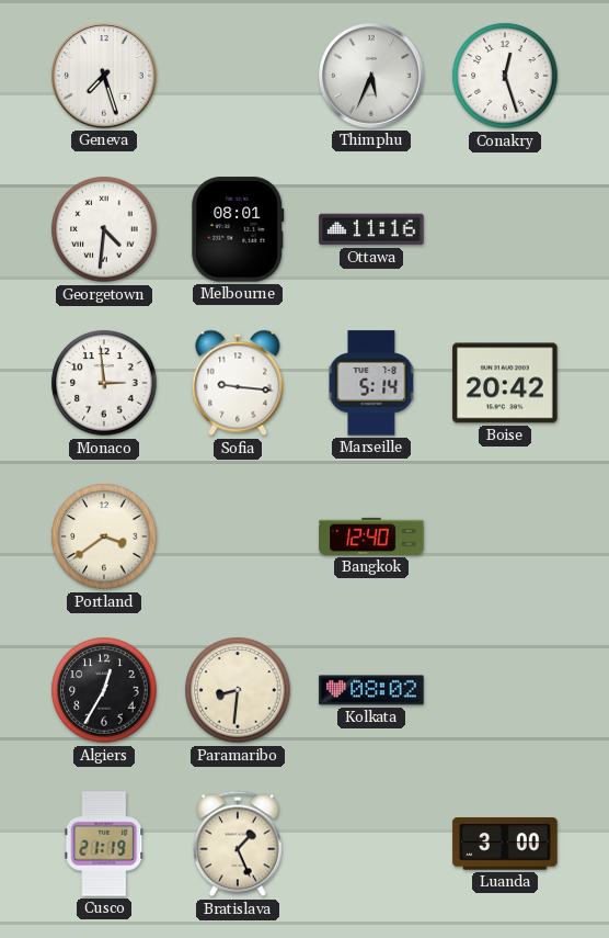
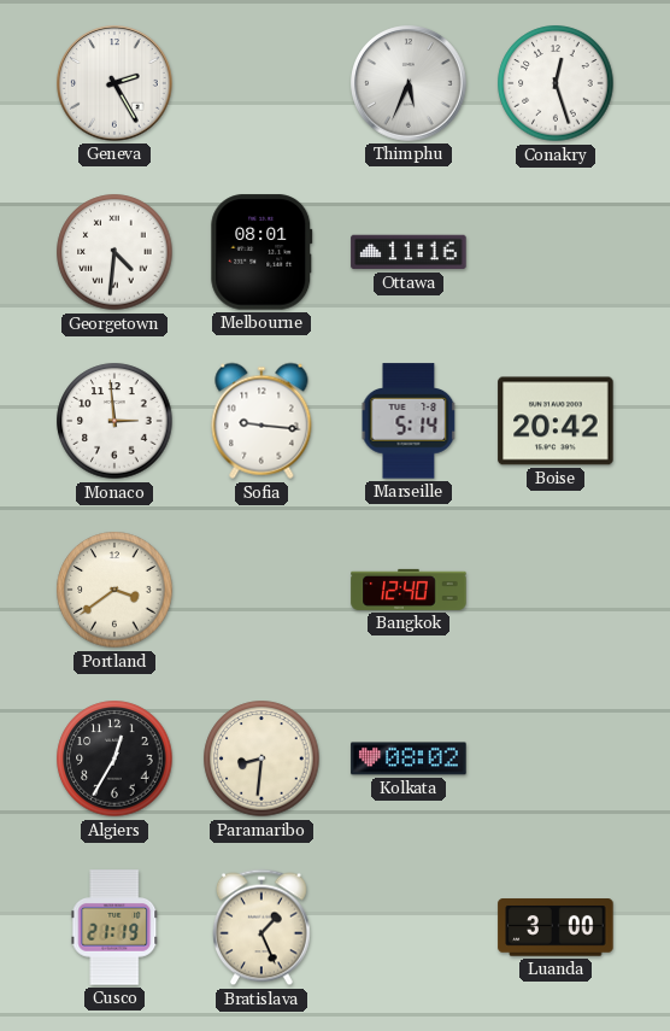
Geneva: 7:27 -> 2:25 (114, 83)
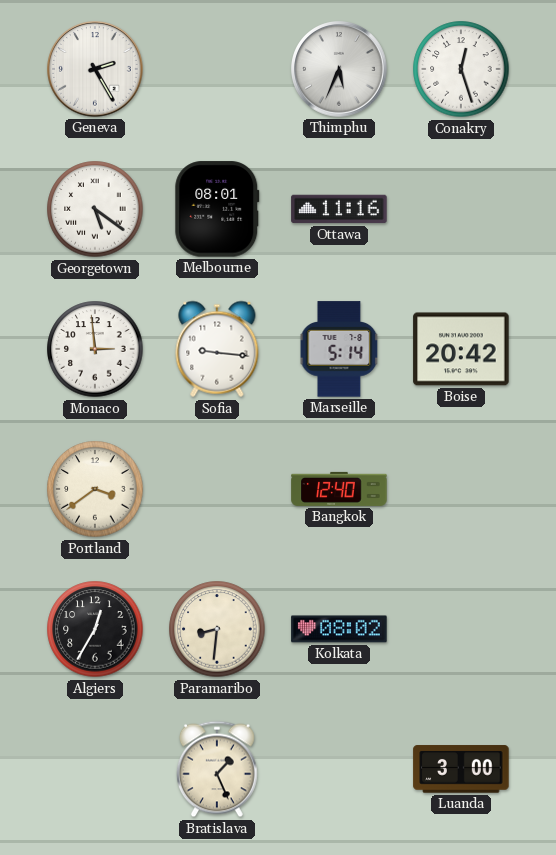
Georgetown: 4:31 -> 5:21 (95, 209)
Cusco: 21:19 -> none (114, 927)
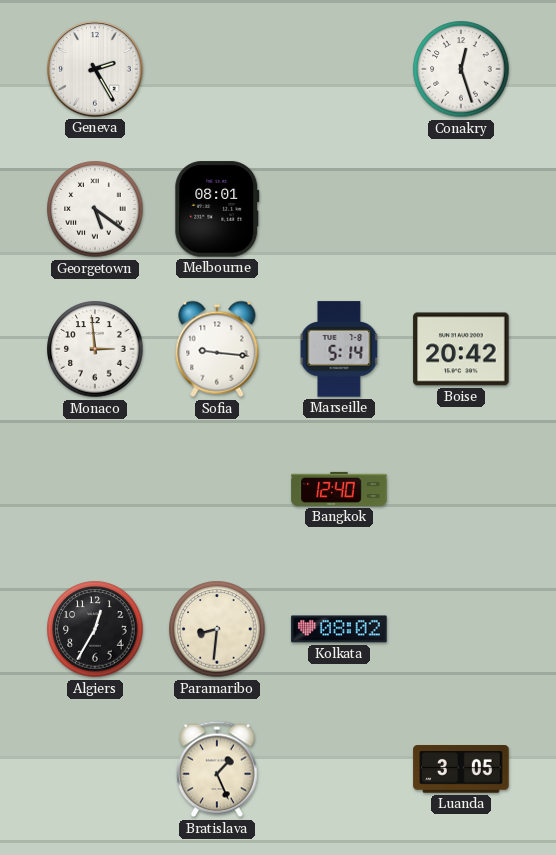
Thimphu: 5:34 -> none (339, 69)
Ottawa: 11:16 -> none (339, 209)
Portland: 3:39 -> none (95, 489)
Luanda: 3:00 -> 3:05 (461, 769)
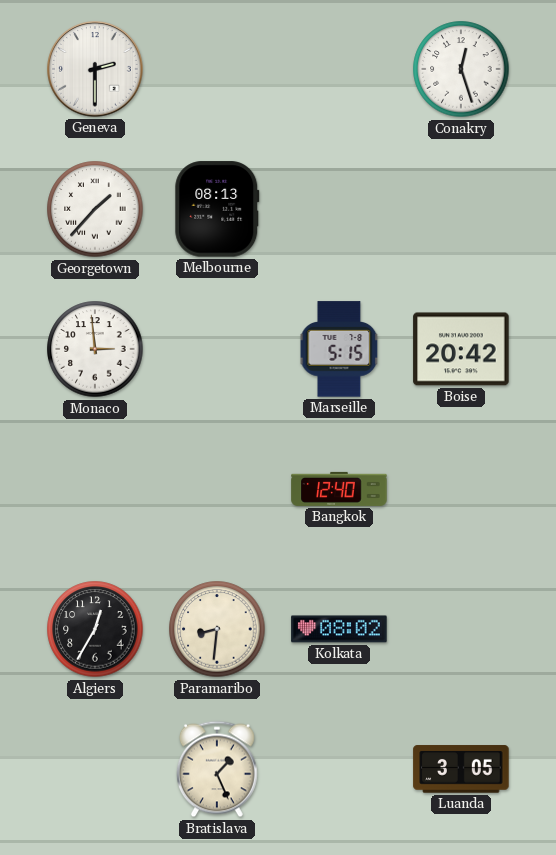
Geneva: 2:25 -> 2:30 (95, 69)
Georgetown: 5:21 -> 1:37 (95, 209)
Melbourne: 08:01 -> 08:13 (217, 209)
Sofia: 9:16 -> none (217, 349)
Marseille: 5:14 -> 5:15 (339, 349)
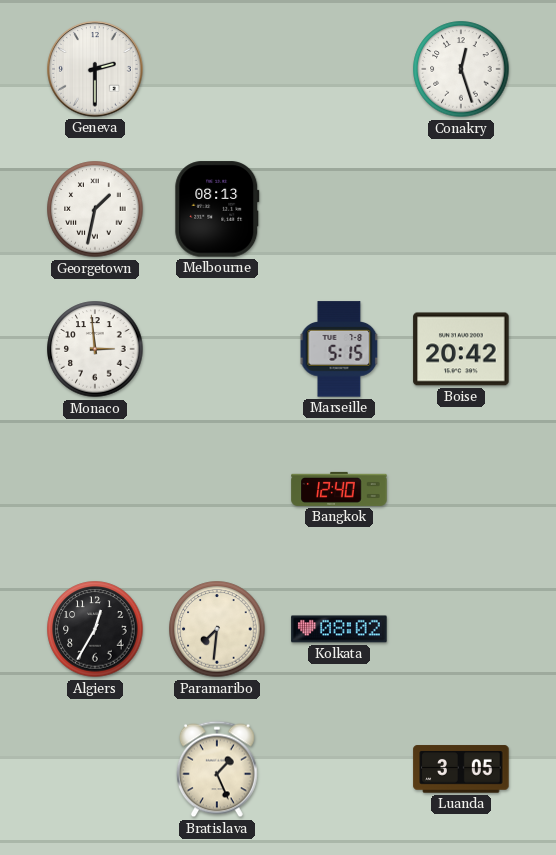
Georgetown: 1:37 -> 1:32 (95, 209)
Paramaribo: 8:31 -> 7:31 (217, 629)
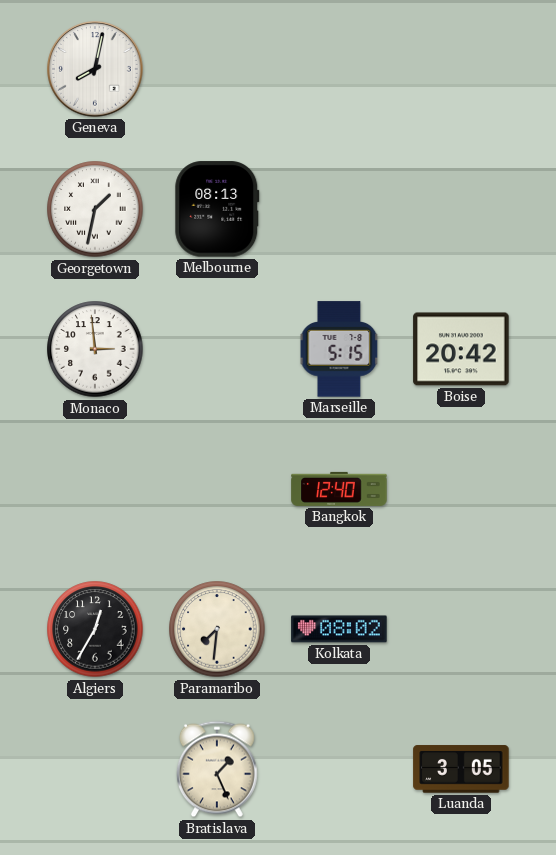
Geneva: 2:30 -> 8:02 (95, 69)
Conakry: 12:27 -> none (461, 69)
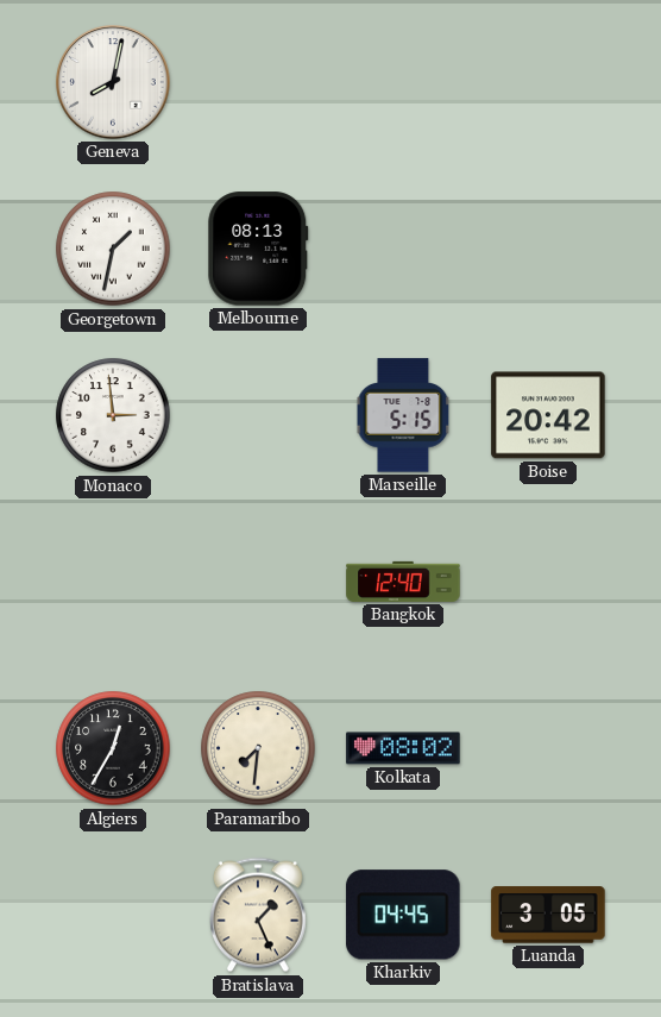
Kharkiv: none -> 04:45 (403, 915)
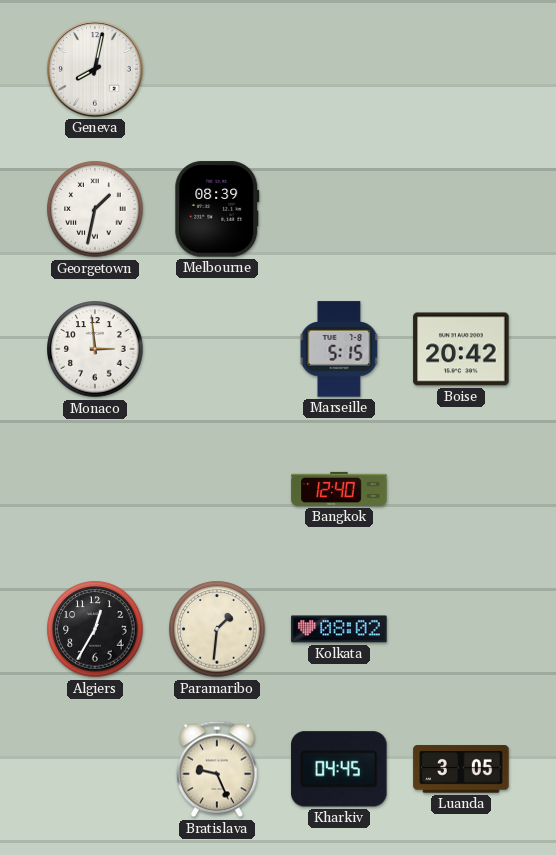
Melbourne: 08:13 -> 08:39 (217, 209)
Paramaribo: 7:31 -> 1:31 (217, 629)
Bratislava: 1:26 -> 9:26 (217, 769)
